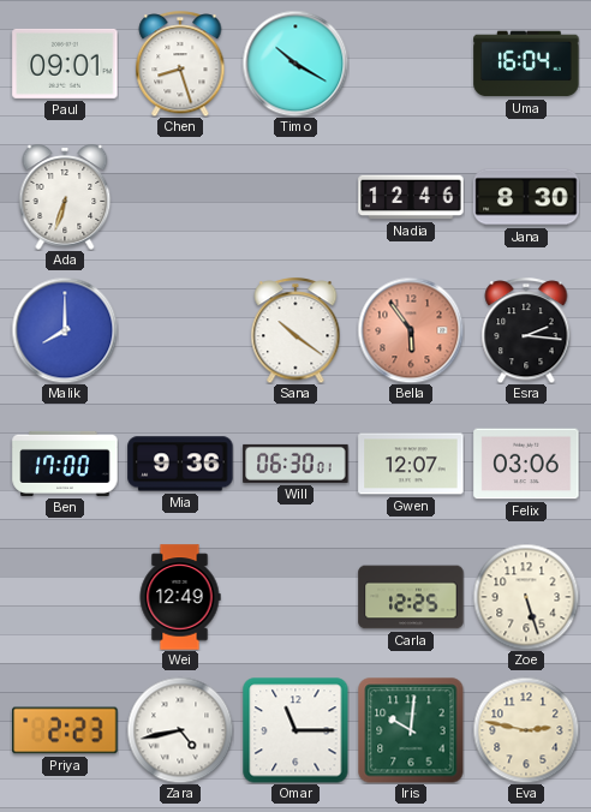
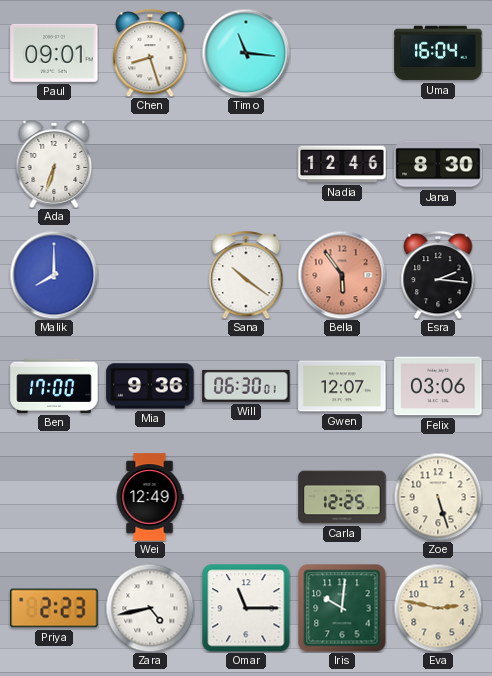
Timo: 10:20 -> 11:16 (246, 53)
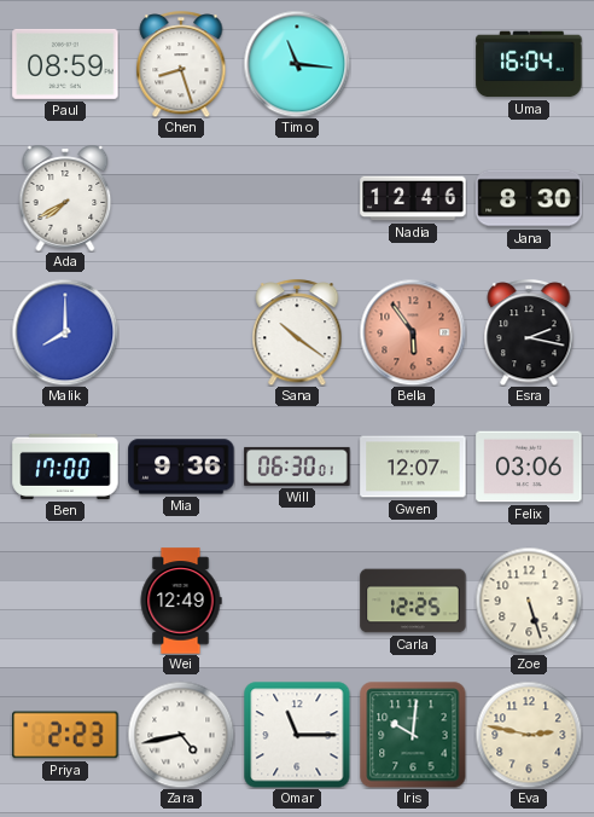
Paul: 09:01 -> 08:59 (65, 64)
Ada: 6:33 -> 7:40 (65, 198)
Esra: 2:16 -> 2:17 (529, 332)
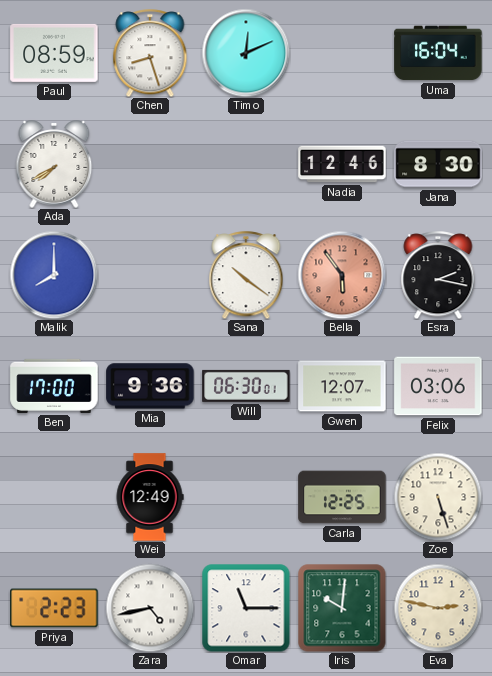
Timo: 11:16 -> 12:11 (246, 53)
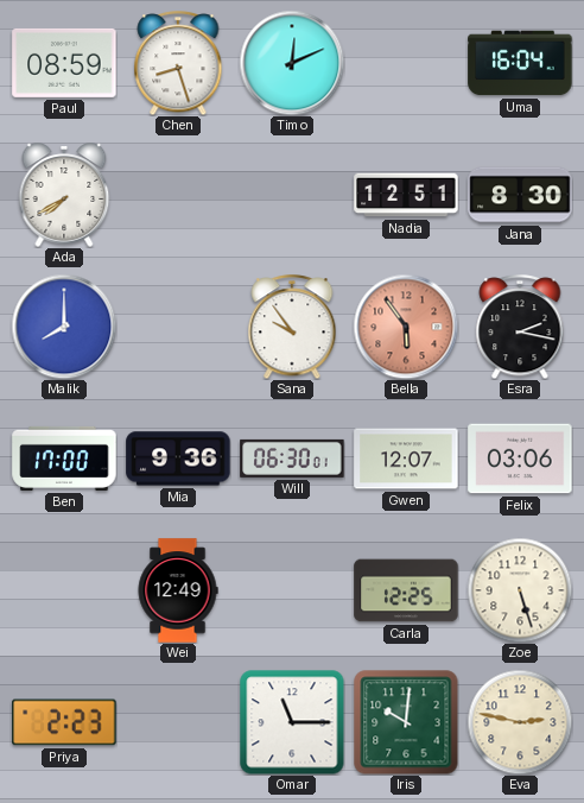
Nadia: 12:46 -> 12:51 (406, 195)
Sana: 10:21 -> 9:54 (292, 327)
Zara: 4:43 -> none (150, 608)
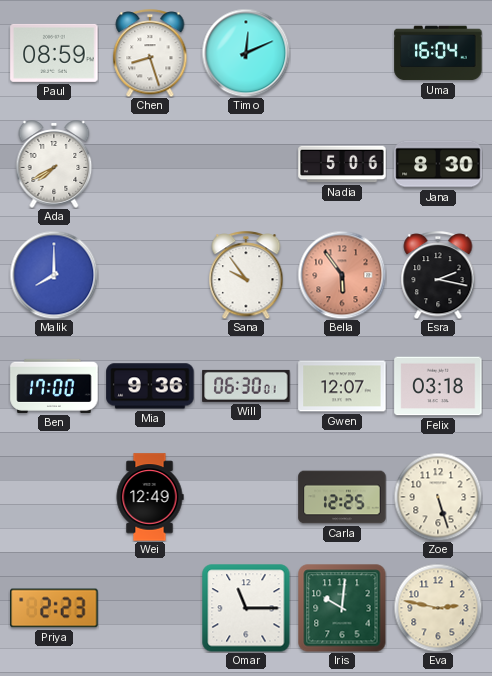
Nadia: 12:51 -> 5:06 (342, 164)
Felix: 03:06 -> 03:18 (438, 386)
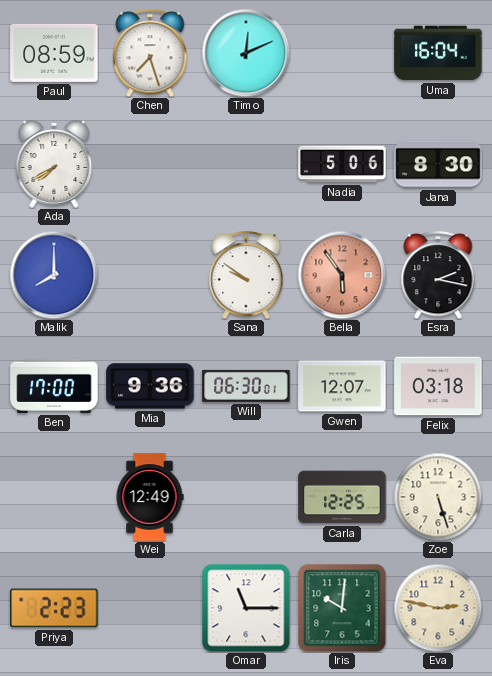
Chen: 8:27 -> 7:27 (150, 53)
Sana: 9:54 -> 9:51 (246, 275)
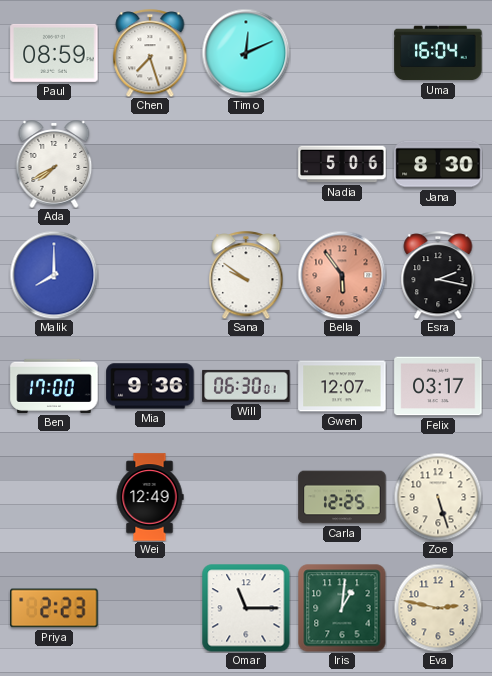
Felix: 03:18 -> 03:17 (438, 386)
Iris: 10:01 -> 1:01 (342, 608)
